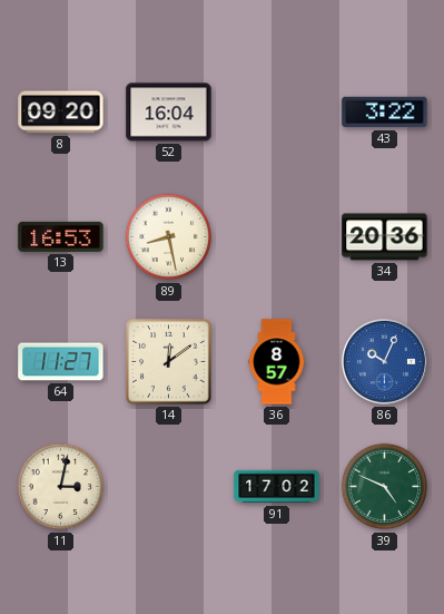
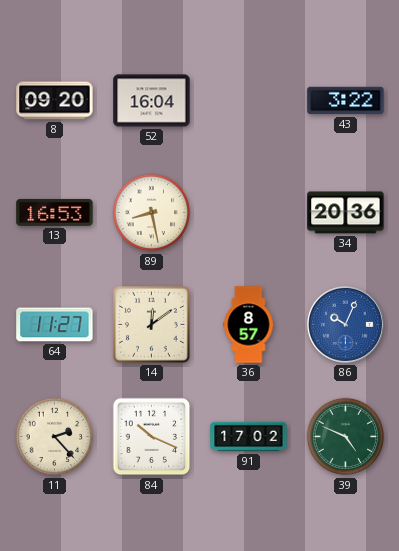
11: 3:02 -> 2:23 (55, 437)
84: none -> 10:19 (152, 437)
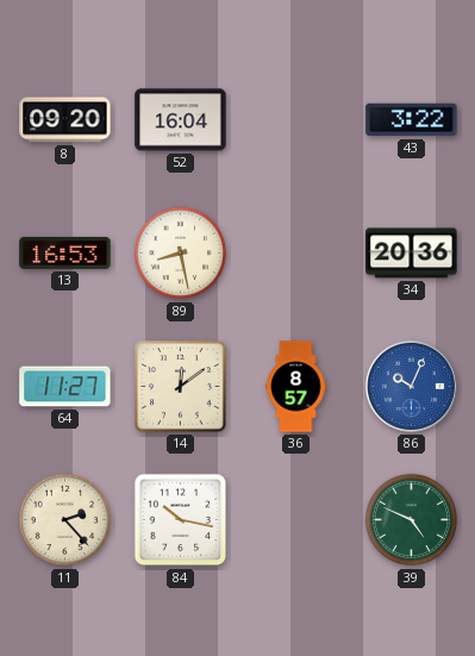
84: 10:19 -> 10:17 (181, 520)
91: 17:02 -> none (249, 437)
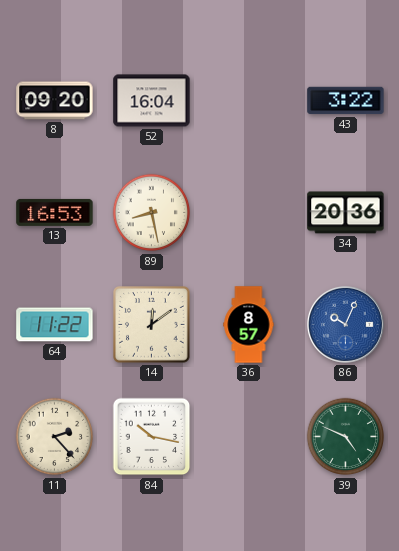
64: 11:27 -> 11:22 (55, 325)
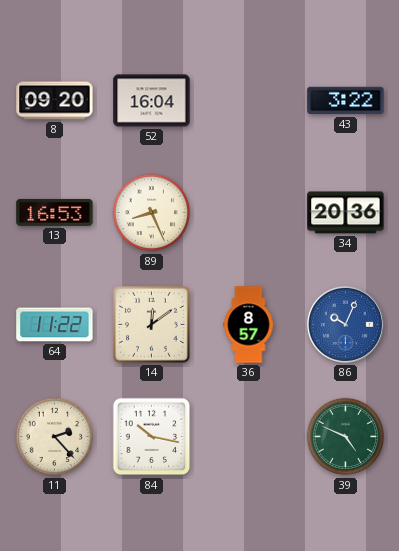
89: 8:28 -> 8:26 (152, 213)
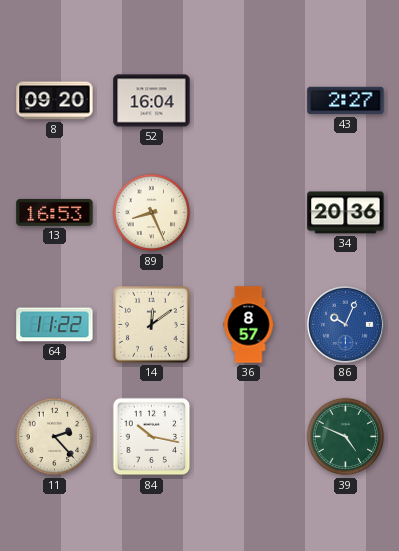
43: 3:22 -> 2:27 (346, 101)
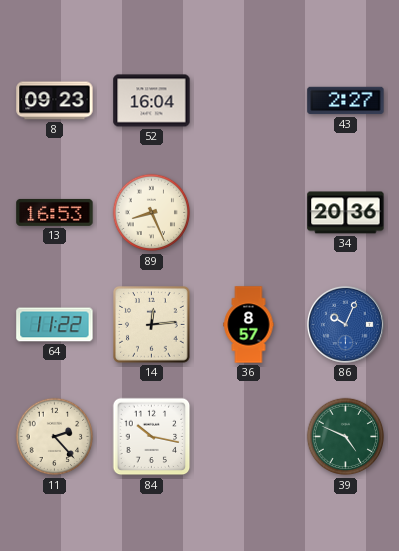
8: 09:20 -> 09:23 (55, 101)
14: 12:09 -> 12:14 (152, 325)
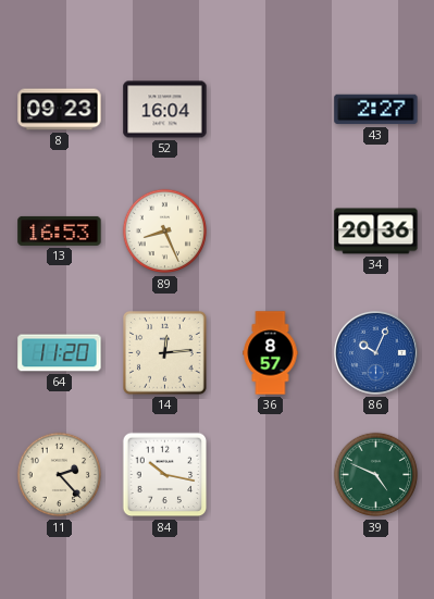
64: 11:22 -> 11:20 (60, 353)
